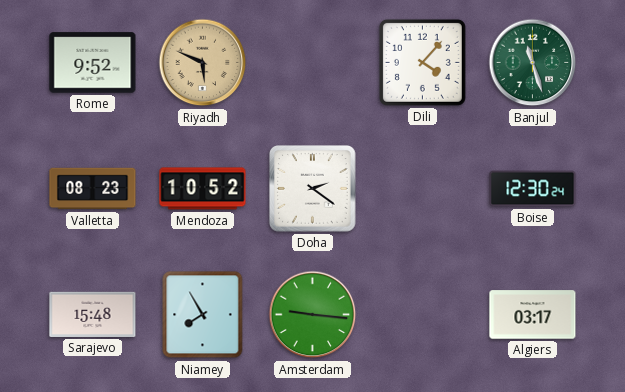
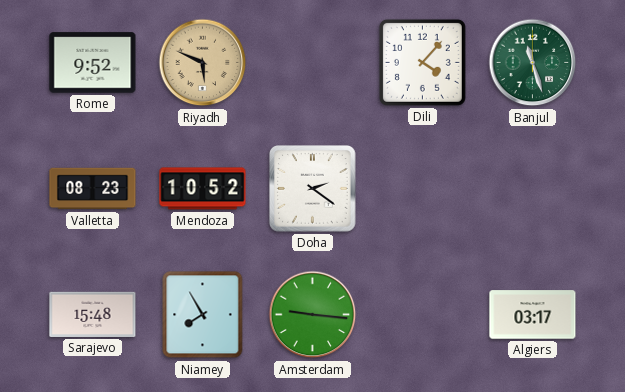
Boise: 12:30 -> none (533, 189)
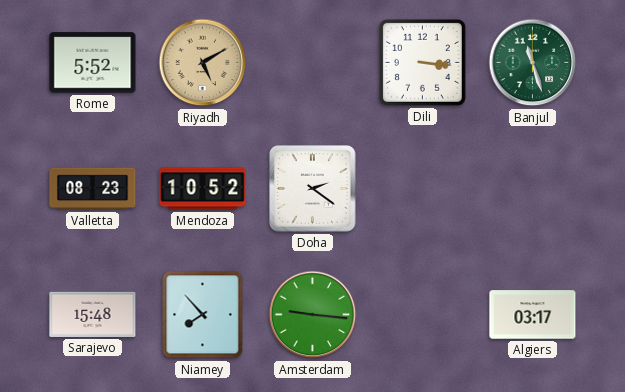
Rome: 9:52 -> 5:52 (93, 63)
Riyadh: 5:49 -> 5:10 (203, 63)
Dili: 4:07 -> 3:16 (422, 62)
Niamey: 7:55 -> 7:53 (203, 315)
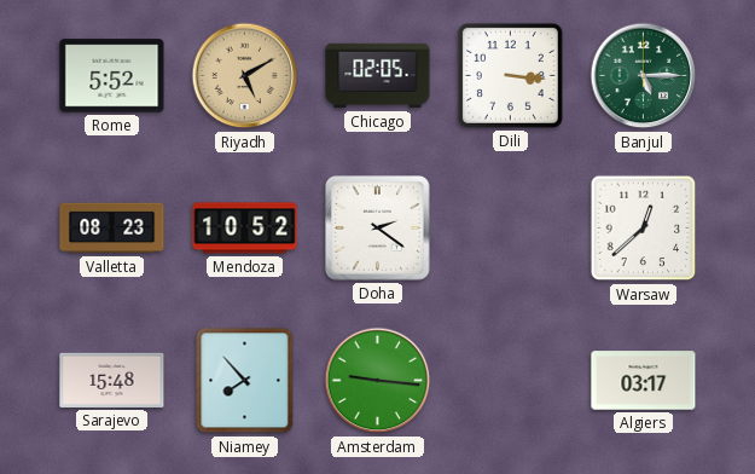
Chicago: none -> 02:05 (378, 76)
Banjul: 11:27 -> 5:15 (644, 76)
Warsaw: none -> 12:38 (644, 229)
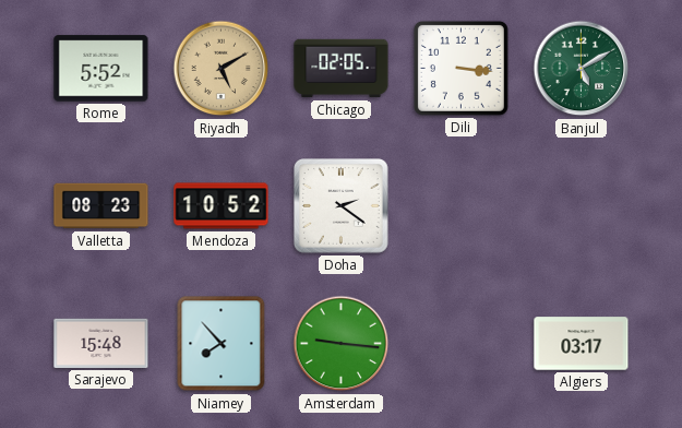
Banjul: 5:15 -> 5:10 (582, 69)
Warsaw: 12:38 -> none (644, 229)
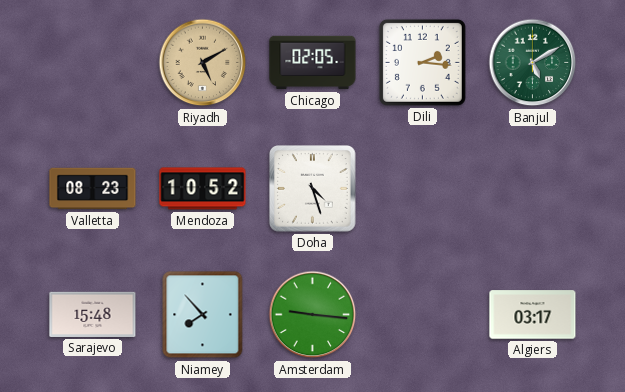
Rome: 5:52 -> none (101, 69)
Dili: 3:16 -> 2:16 (422, 62)
Doha: 2:21 -> 4:27 (313, 189)
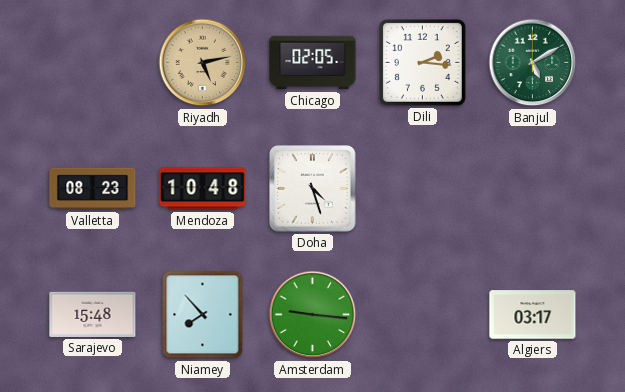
Riyadh: 5:10 -> 5:13 (203, 63)
Mendoza: 10:52 -> 10:48 (203, 189)
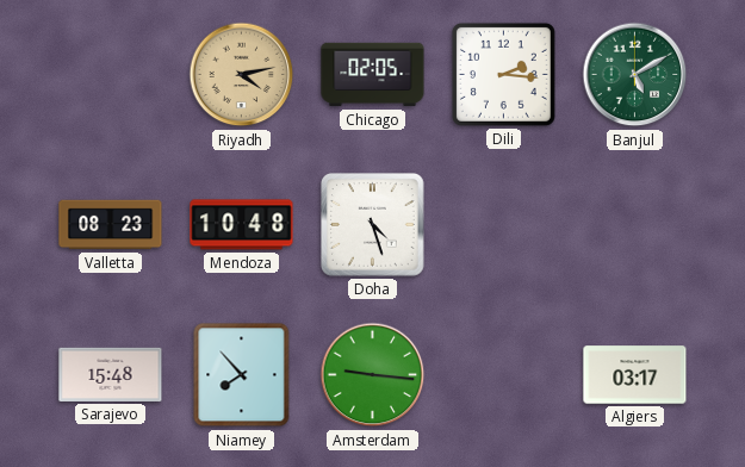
Riyadh: 5:13 -> 4:13 (242, 75)
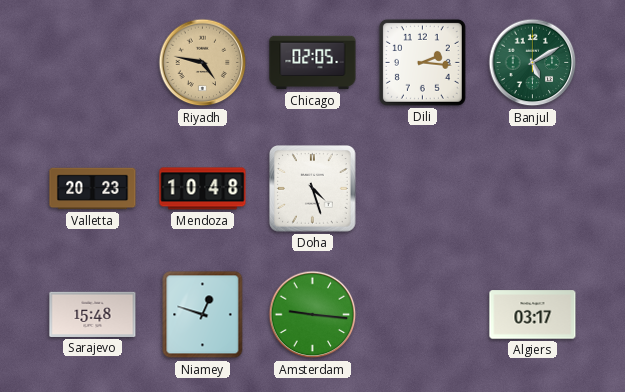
Riyadh: 4:13 -> 4:47 (203, 63)
Valletta: 08:23 -> 20:23 (93, 189)
Niamey: 7:53 -> 12:48 (203, 315)
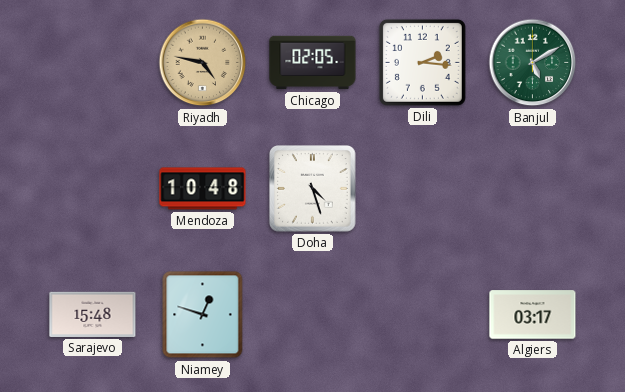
Valletta: 20:23 -> none (93, 189)
Amsterdam: 9:16 -> none (313, 315)
